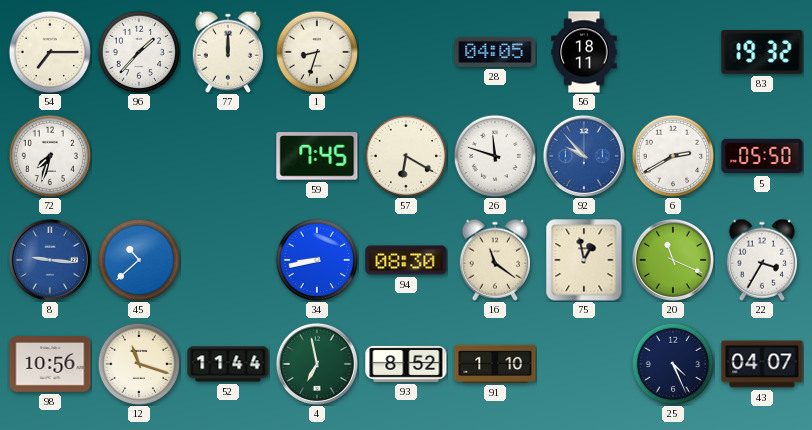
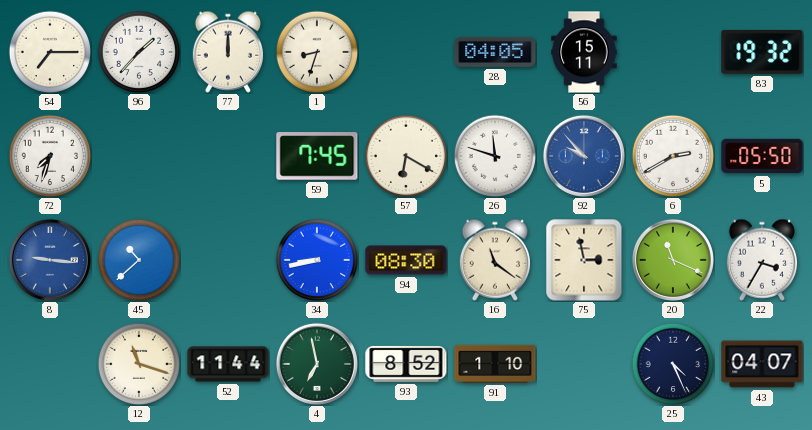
56: 18:11 -> 15:11 (584, 52)
75: 12:58 -> 2:58 (584, 260)
98: 10:56 -> none (50, 365)
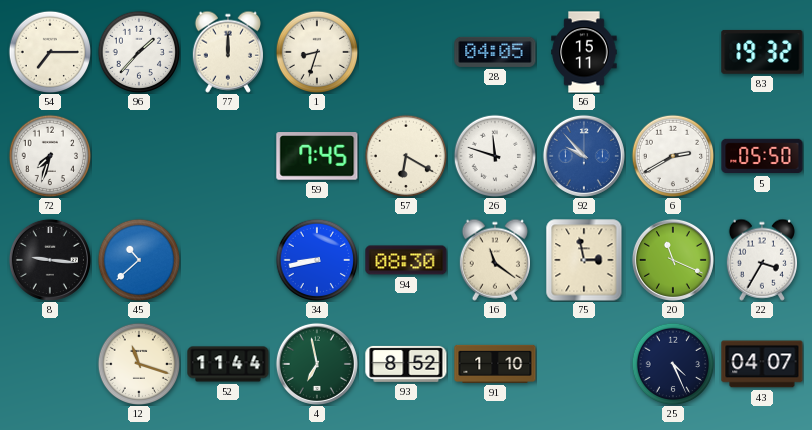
8 dial: blue -> black (50, 260)
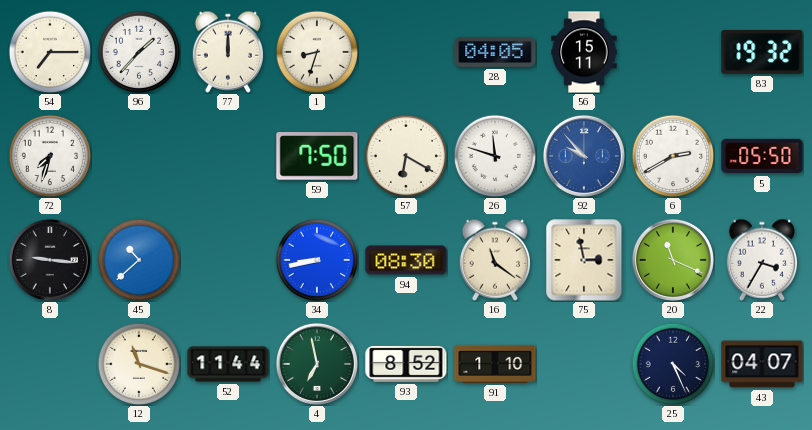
59: 7:45 -> 7:50 (317, 156)
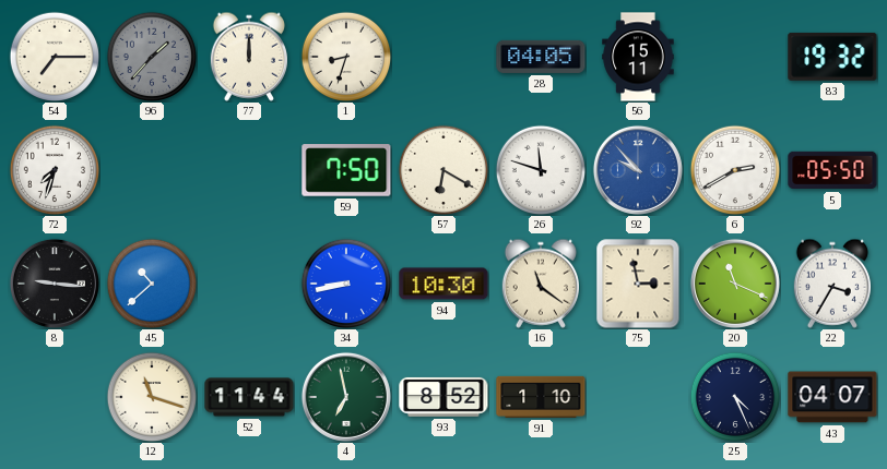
96 dial: white -> grey (152, 57)
94: 08:30 -> 10:30 (443, 284)
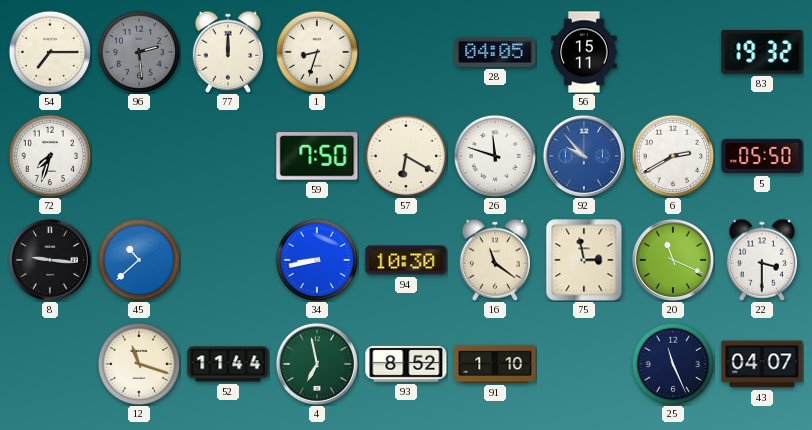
96: 1:37 -> 2:29 (139, 52)
22: 3:35 -> 3:30 (761, 260)
25: 4:26 -> 11:26 (673, 364)
